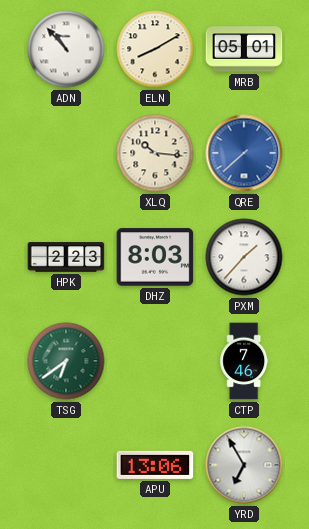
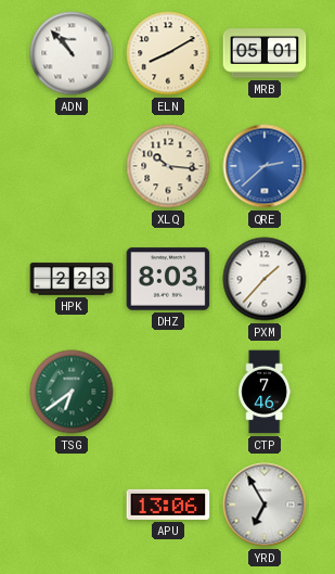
QRE: 7:38 -> 2:38 (265, 166)
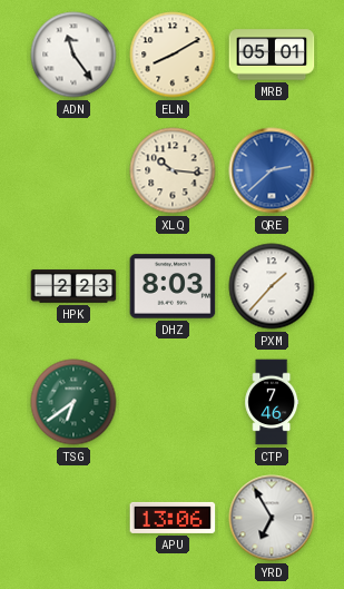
ADN: 10:53 -> 11:24 (73, 55)
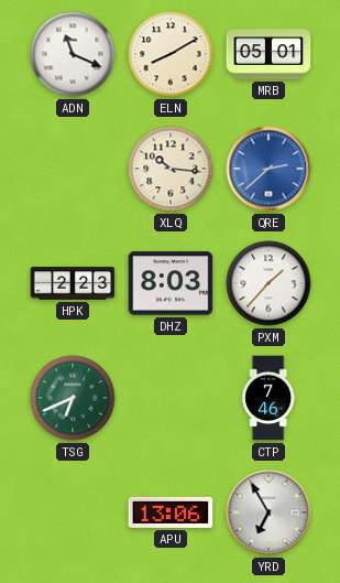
ADN: 11:24 -> 11:19 (73, 54)
TSG: 6:39 -> 6:41 (73, 398)
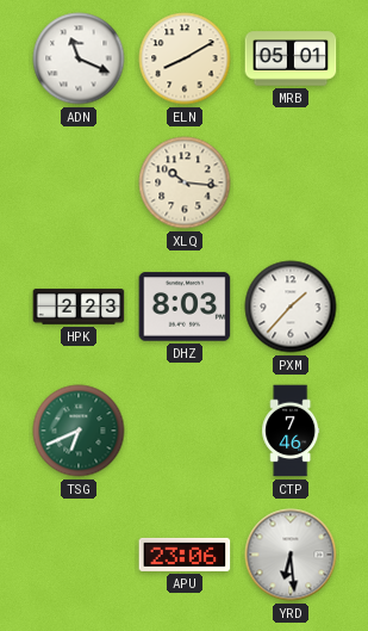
QRE: 2:38 -> none (268, 169)
APU: 13:06 -> 23:06 (185, 555)
YRD: 6:55 -> 6:29 (291, 555)
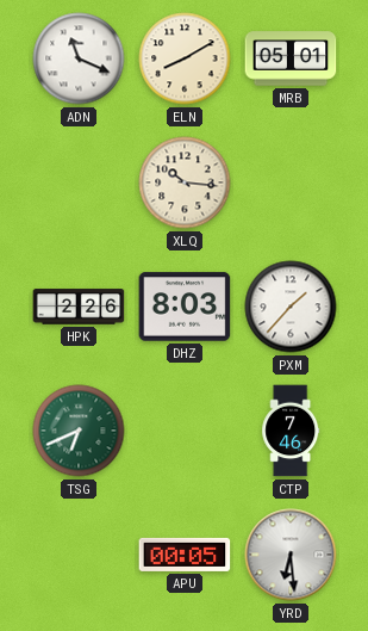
HPK: 2:23 -> 2:26 (79, 307)
APU: 23:06 -> 00:05 (185, 555)
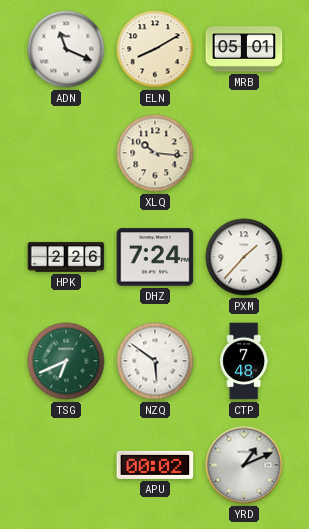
DHZ: 8:03 -> 7:24 (155, 257)
NZQ: none -> 5:51 (155, 361)
CTP: 7:46 -> 7:48 (244, 361)
APU: 00:05 -> 00:02 (155, 465)
YRD: 6:29 -> 1:11 (244, 465)
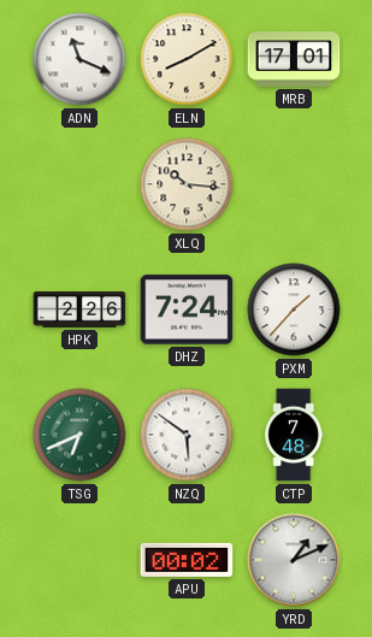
MRB: 05:01 -> 17:01 (294, 59)
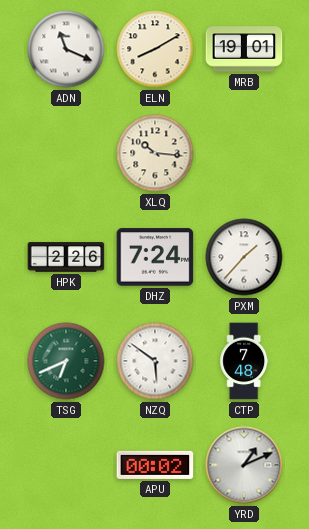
MRB: 17:01 -> 19:01 (244, 49)
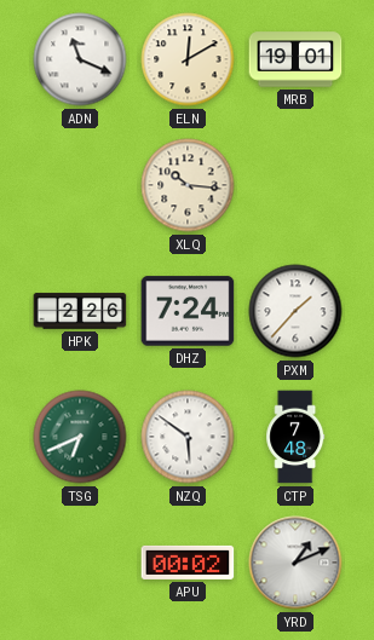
ELN: 8:10 -> 12:10 (188, 59)
